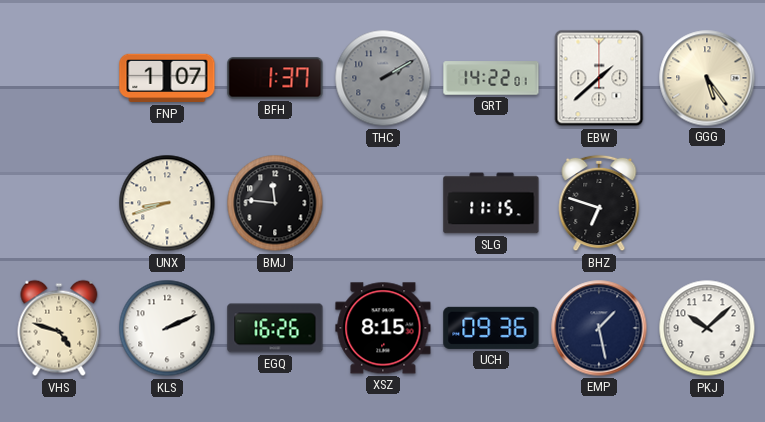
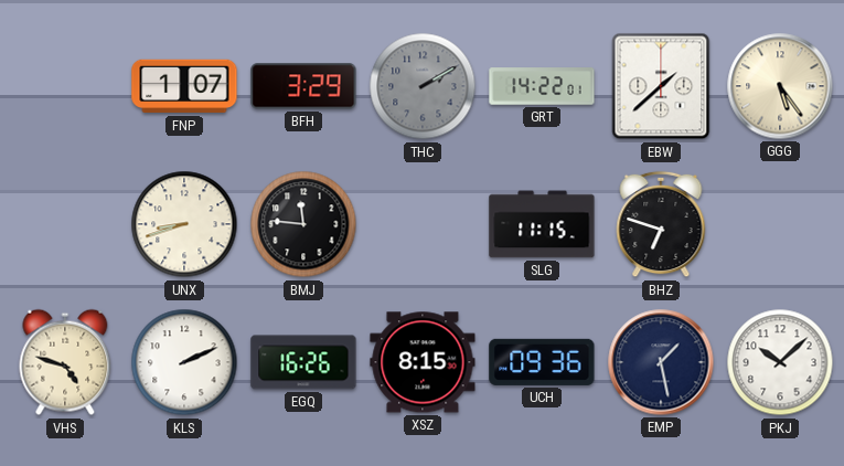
BFH: 1:37 -> 3:29 (303, 86)
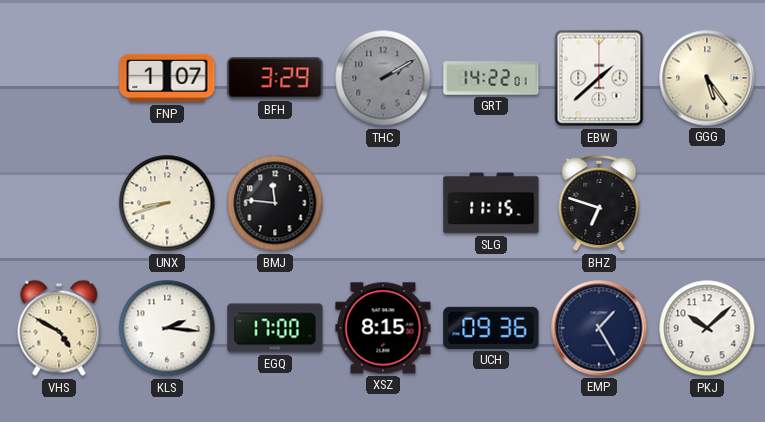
VHS: 4:48 -> 4:50 (59, 328)
KLS: 2:11 -> 2:16 (167, 328)
EGQ: 16:26 -> 17:00 (275, 328)
EMP: 1:28 -> 1:25 (599, 328)
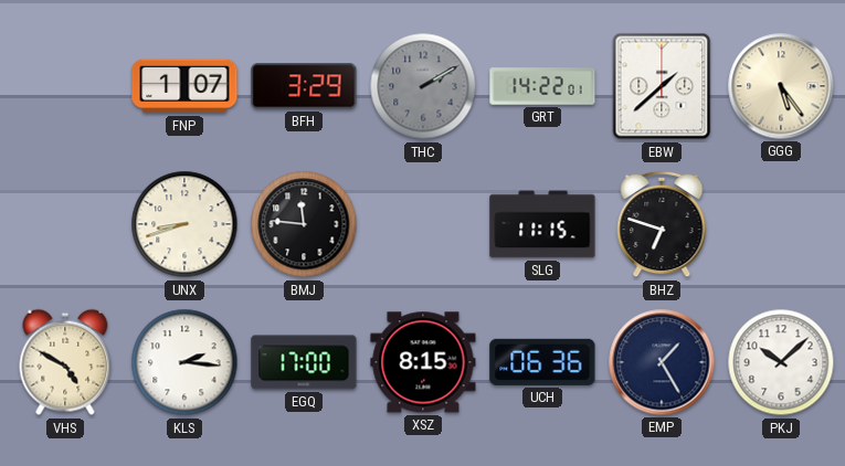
UCH: 09:36 -> 06:36 (542, 362)
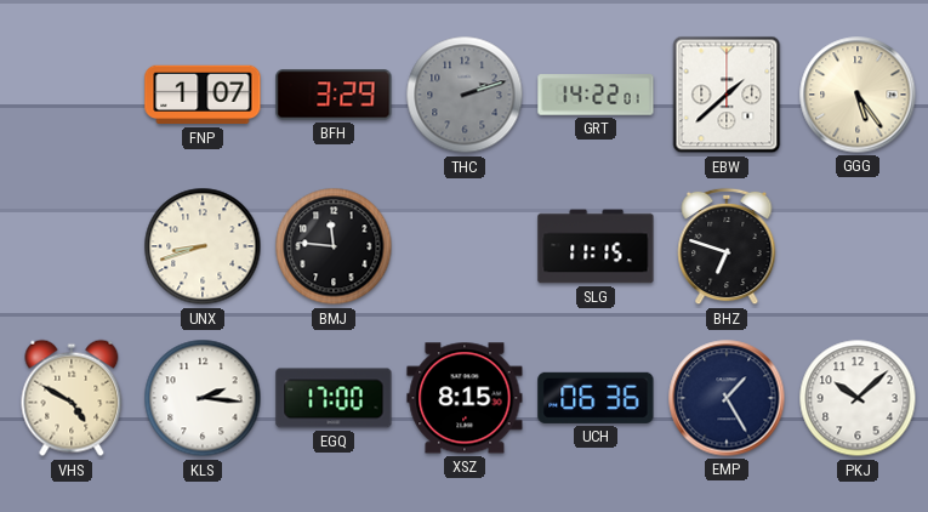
THC: 2:10 -> 2:12 (465, 95)
